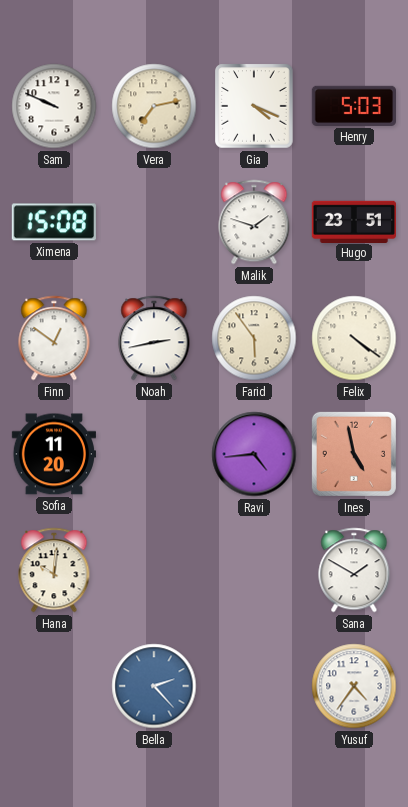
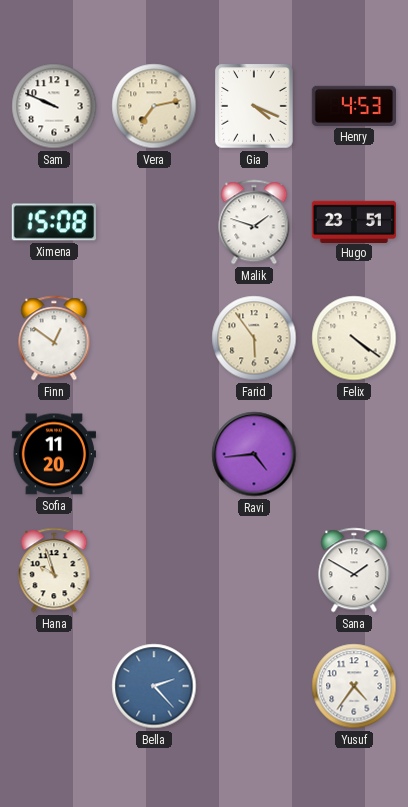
Henry: 5:03 -> 4:53 (353, 106)
Noah: 2:43 -> none (154, 338)
Ines: 4:58 -> none (354, 454)
Hana: 10:01 -> 9:57 (54, 570)
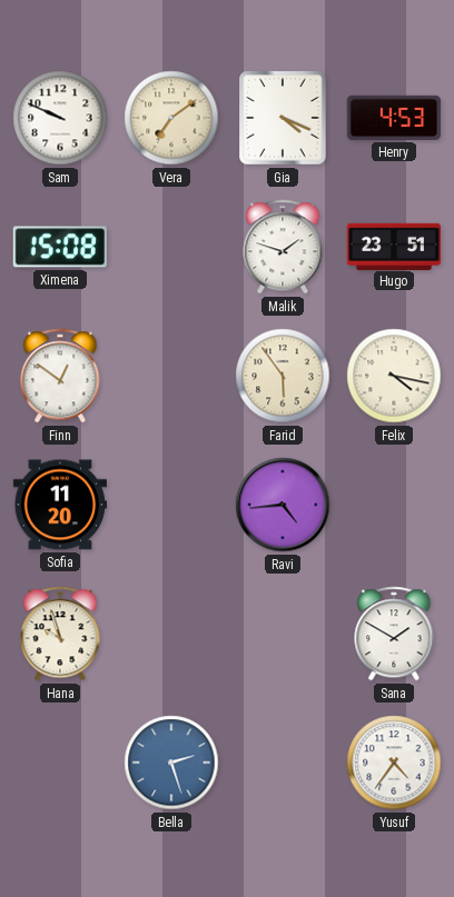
Vera: 7:13 -> 7:09 (171, 118)
Felix: 4:21 -> 4:17 (394, 376)
Bella: 2:23 -> 2:27 (171, 763)
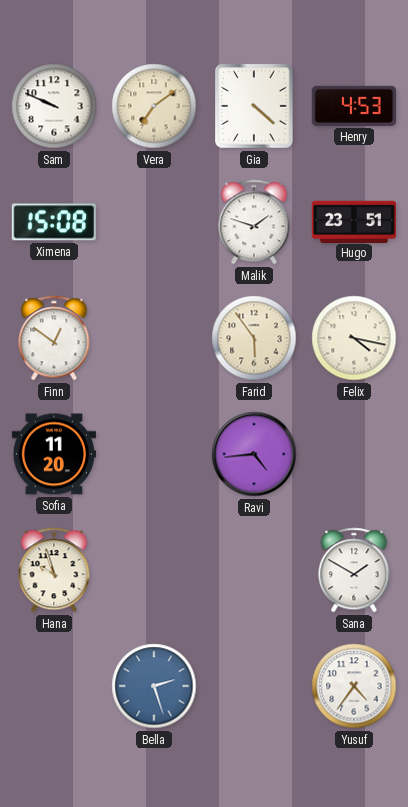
Gia: 4:19 -> 4:22 (254, 106)
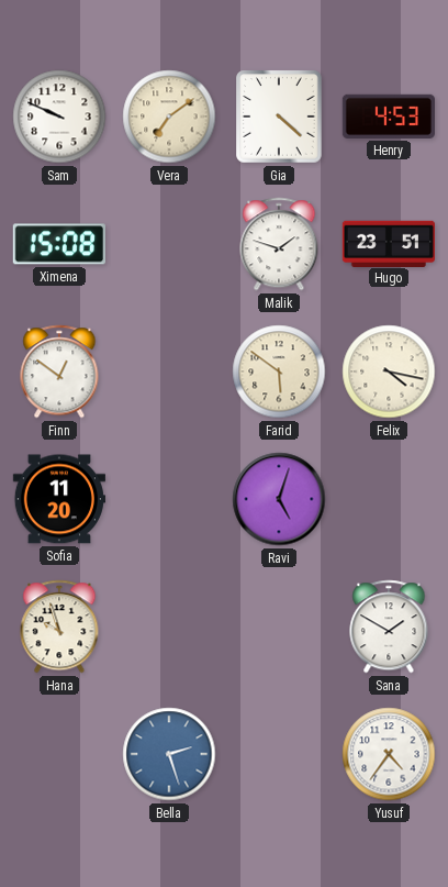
Farid: 5:54 -> 5:51 (279, 372)
Ravi: 4:44 -> 5:03 (279, 499)
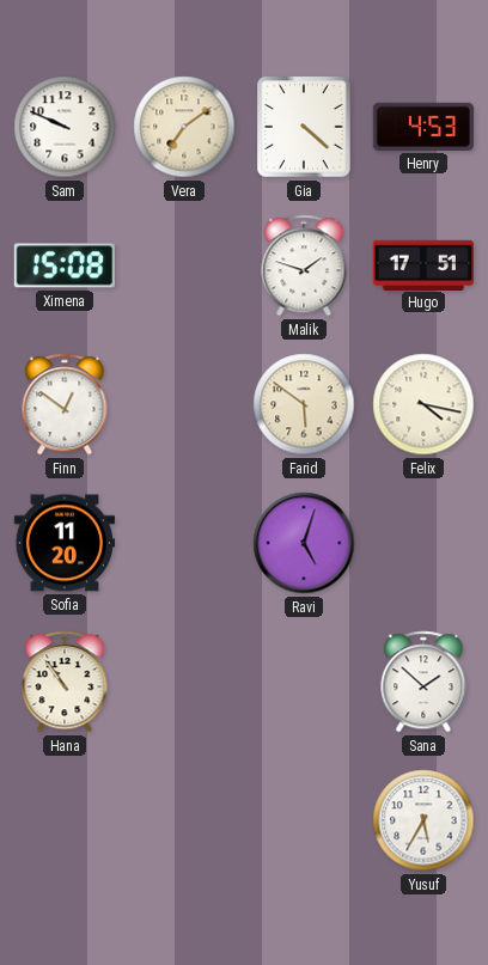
Hugo: 23:51 -> 17:51 (422, 264)
Hana: 9:57 -> 10:54 (65, 682)
Sana: 1:50 -> 1:52 (423, 682)
Bella: 2:27 -> none (169, 754)
Yusuf: 4:36 -> 5:35 (423, 820)
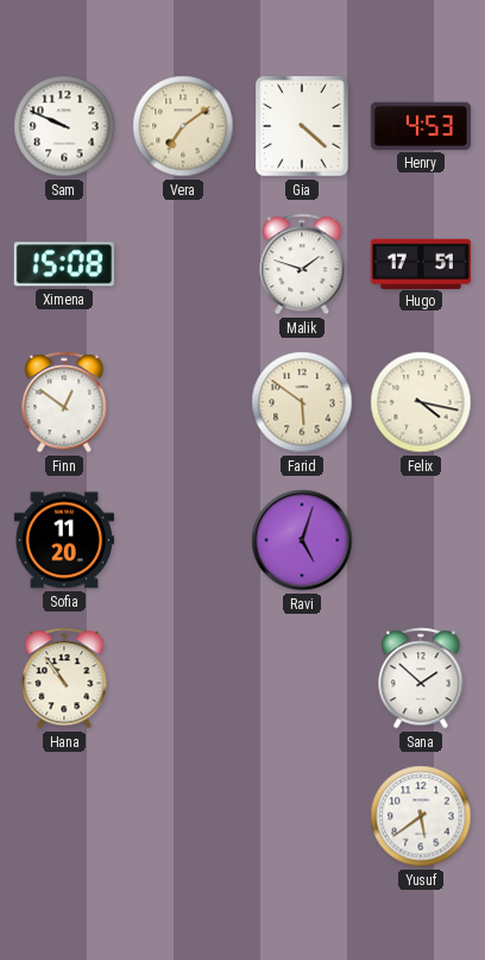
Yusuf: 5:35 -> 5:39 (421, 816)
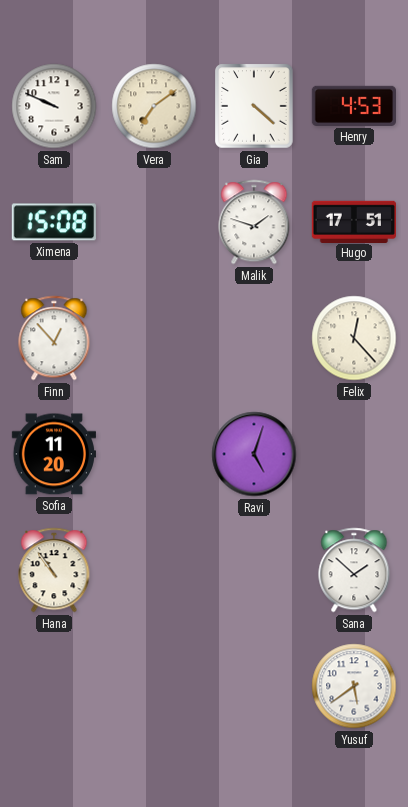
Finn: 12:51 -> 12:53 (54, 338)
Farid: 5:51 -> none (302, 402)
Felix: 4:17 -> 12:23 (354, 338)
